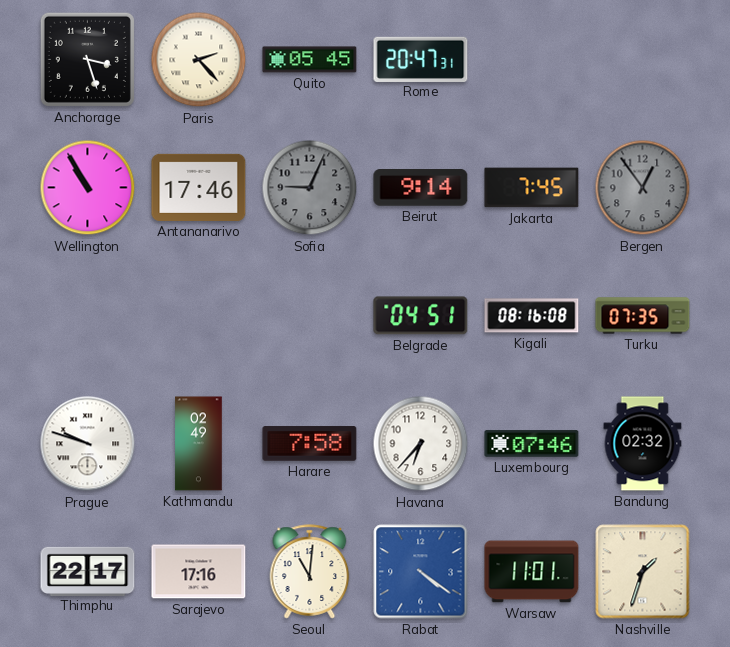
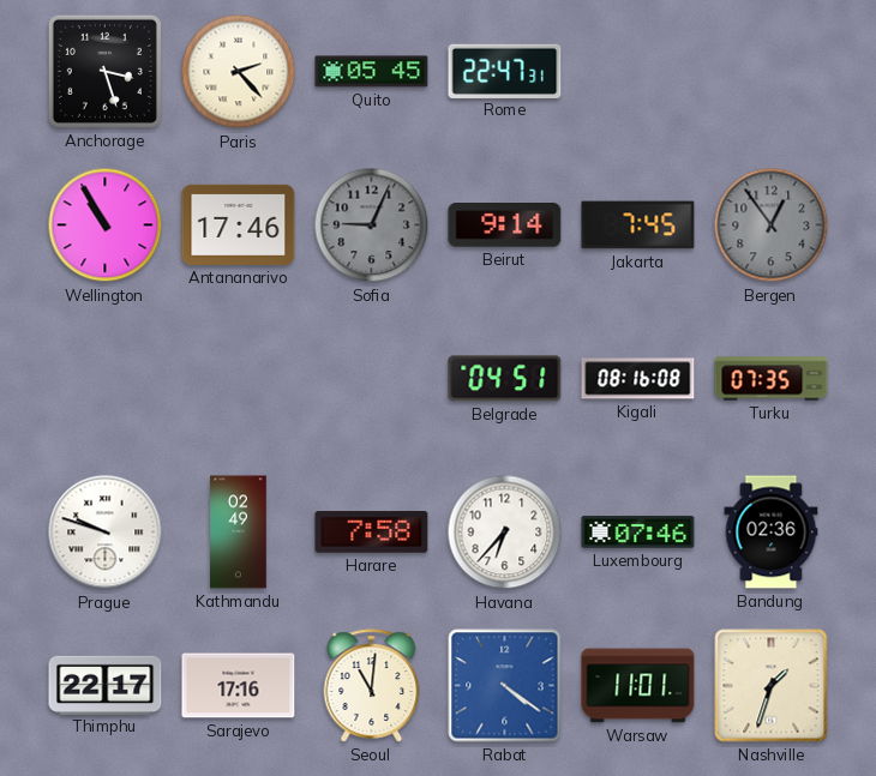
Rome: 20:47 -> 22:47 (505, 71)
Bandung: 02:32 -> 02:36 (772, 533)
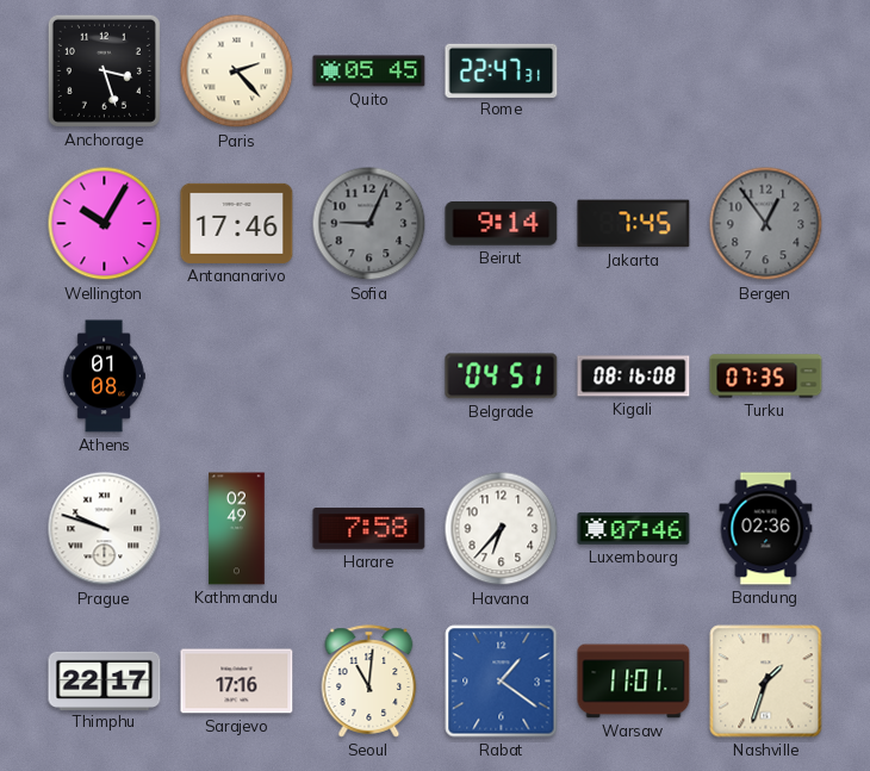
Wellington: 10:55 -> 10:05 (105, 224)
Athens: none -> 01:08 (104, 377)
Rabat: 4:21 -> 1:21 (502, 682)
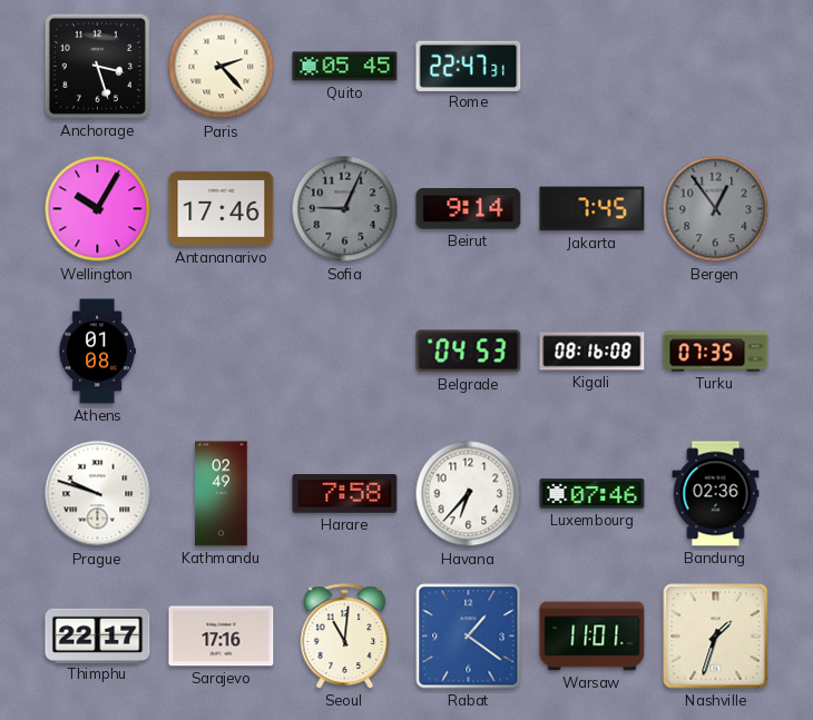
Belgrade: 04:51 -> 04:53 (469, 352)
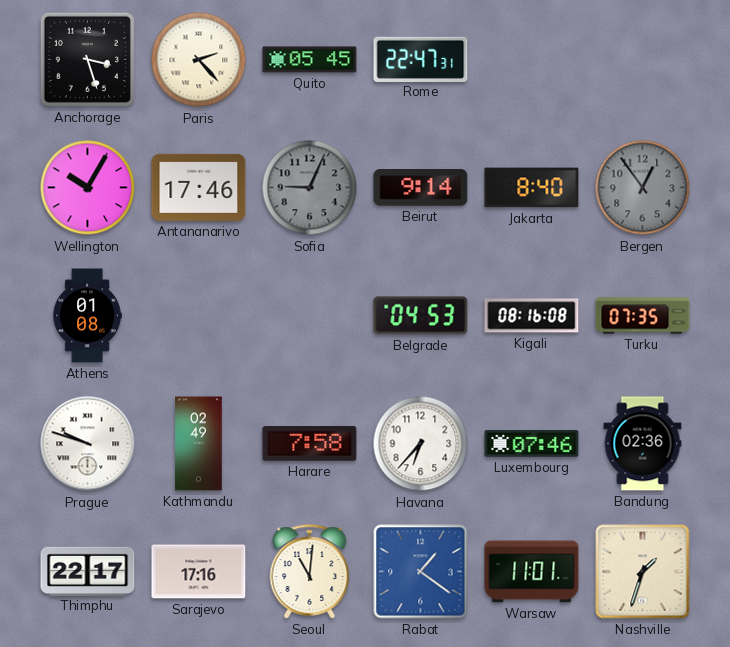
Jakarta: 7:45 -> 8:40 (532, 188)
